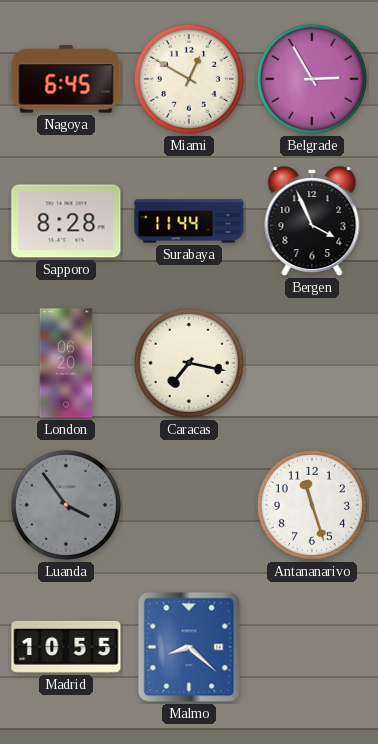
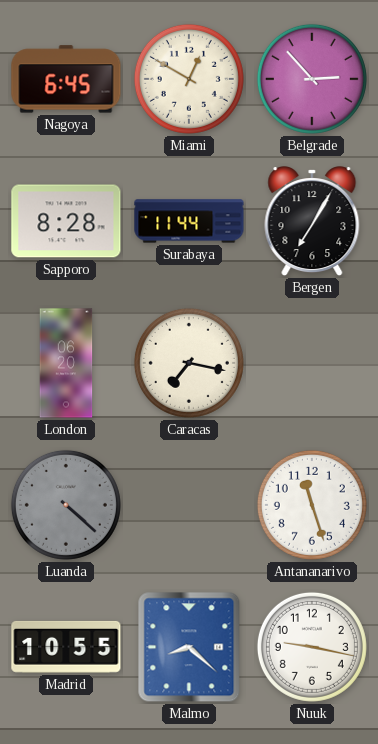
Belgrade: 2:55 -> 2:53 (312, 79)
Bergen: 3:56 -> 7:05 (312, 222)
Luanda: 3:54 -> 4:22 (66, 505)
Nuuk: none -> 9:17 (312, 647)
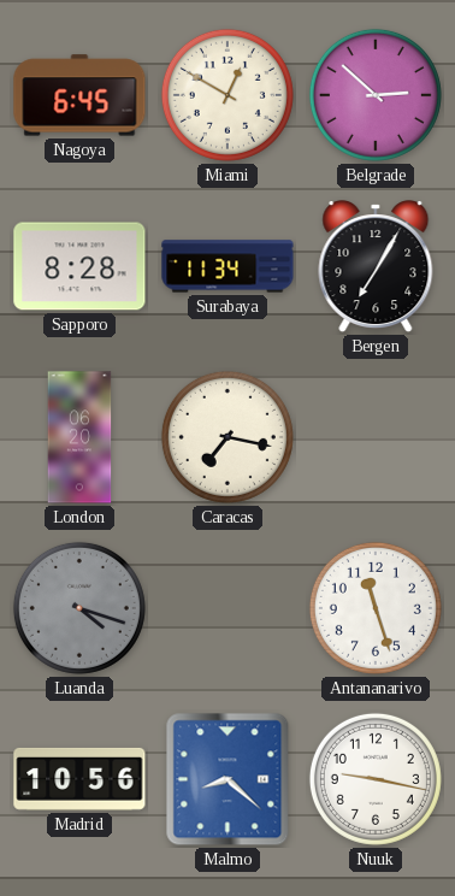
Belgrade: 2:53 -> 2:52 (376, 95)
Surabaya: 11:44 -> 11:34 (227, 266)
Luanda: 4:22 -> 4:18 (79, 608)
Madrid: 10:55 -> 10:56 (79, 779)
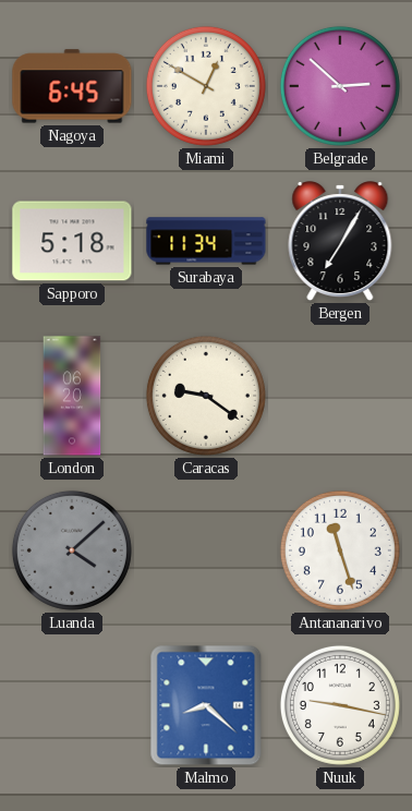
Sapporo: 8:28 -> 5:18 (72, 241)
Caracas: 7:17 -> 9:21 (206, 396)
Luanda: 4:18 -> 4:08 (72, 550)
Madrid: 10:56 -> none (79, 779)
